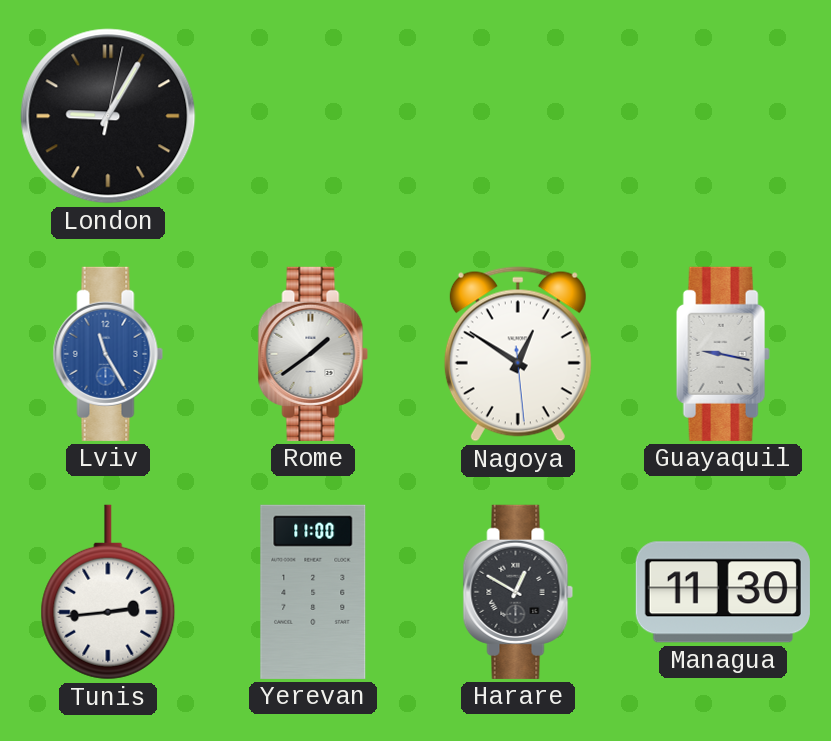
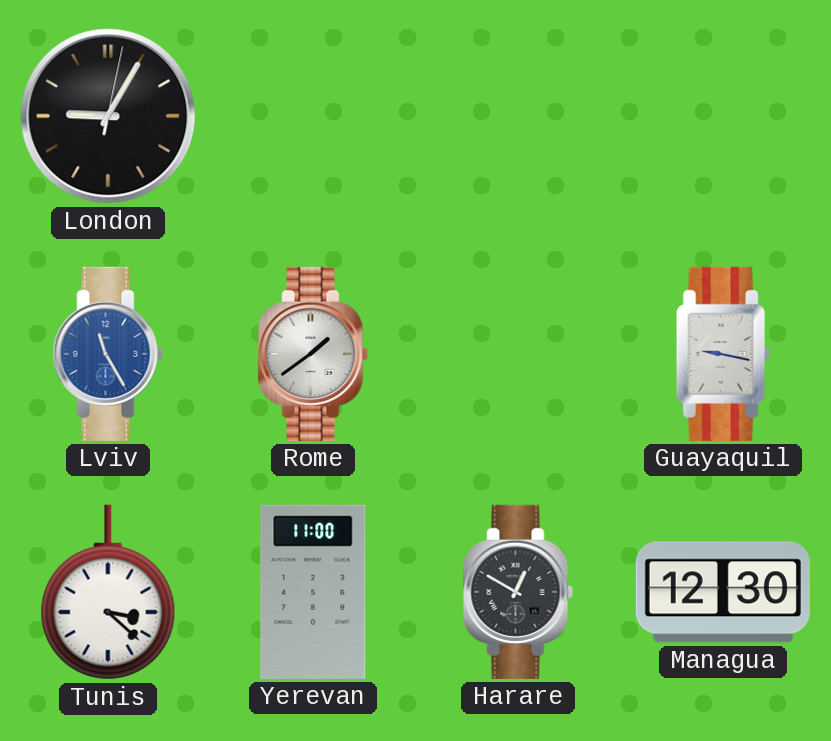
Nagoya: 12:50 -> none (518, 354)
Tunis: 2:44 -> 3:22 (108, 592)
Managua: 11:30 -> 12:30 (723, 592)
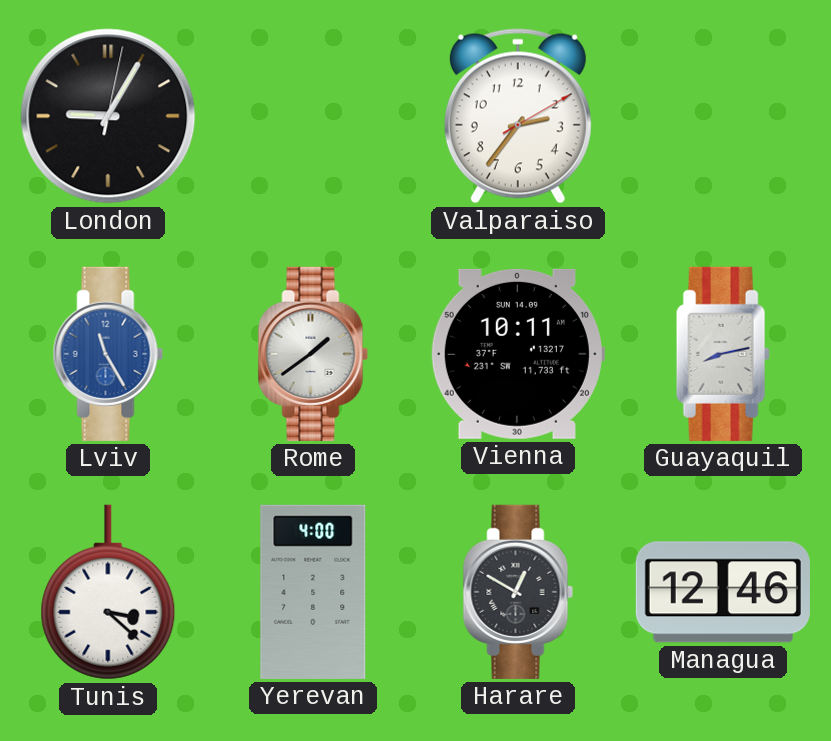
Valparaiso: none -> 2:36 (518, 116)
Vienna: none -> 10:11 (517, 354)
Guayaquil: 9:17 -> 8:13 (723, 354)
Yerevan: 11:00 -> 4:00 (313, 592)
Managua: 12:30 -> 12:46 (723, 592)
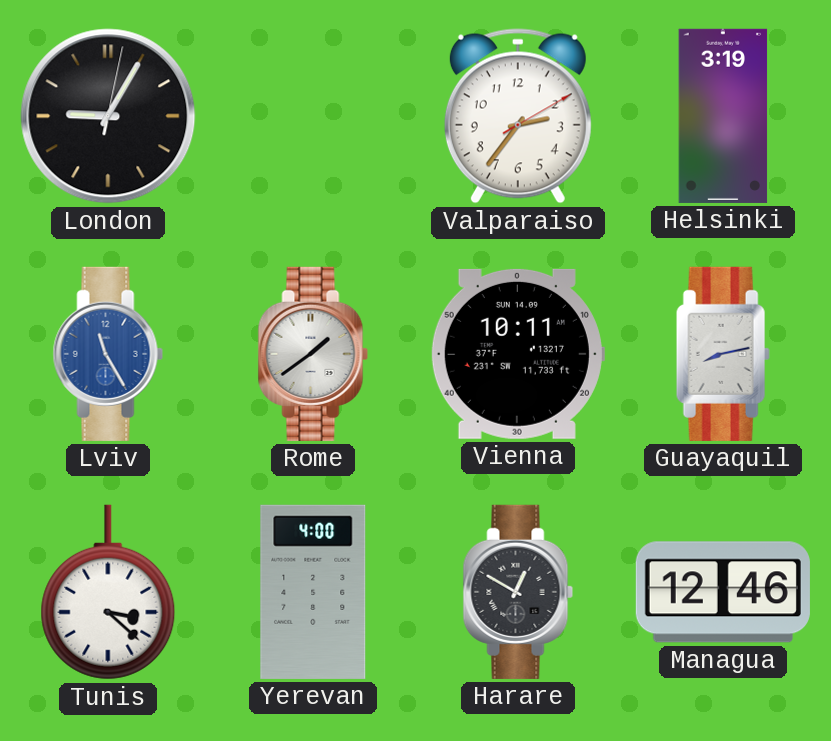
Helsinki: none -> 3:19 (723, 116)
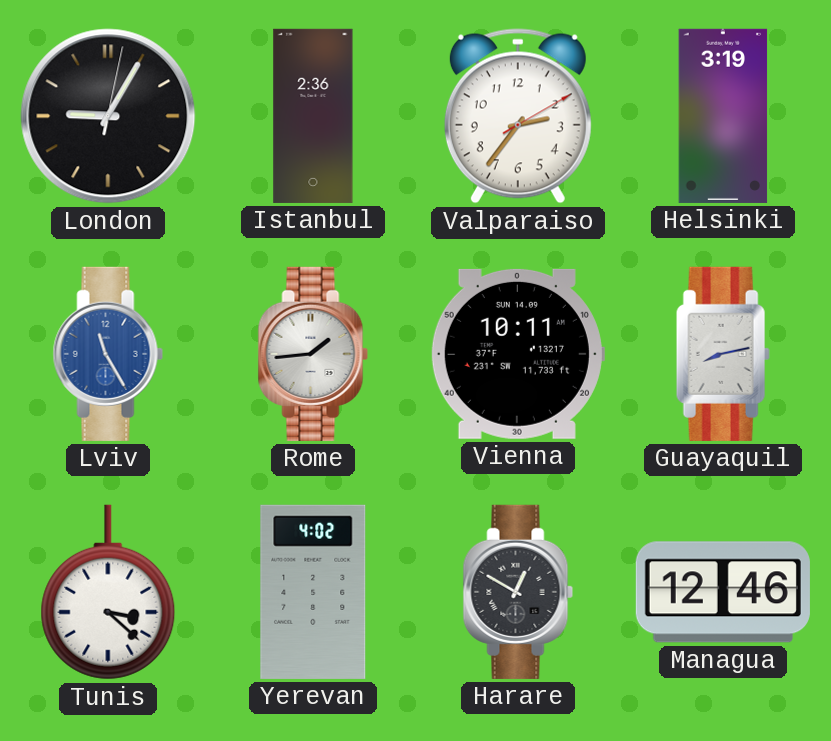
Istanbul: none -> 2:36 (313, 116)
Rome: 1:39 -> 1:44 (313, 354)
Yerevan: 4:00 -> 4:02 (313, 592)
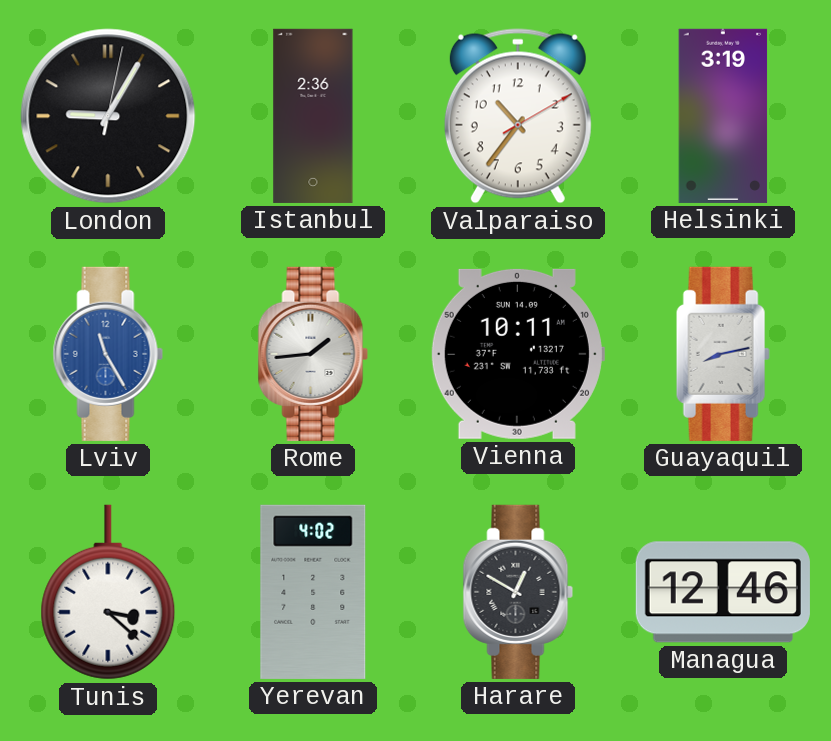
Valparaiso: 2:36 -> 10:36 (518, 116)
